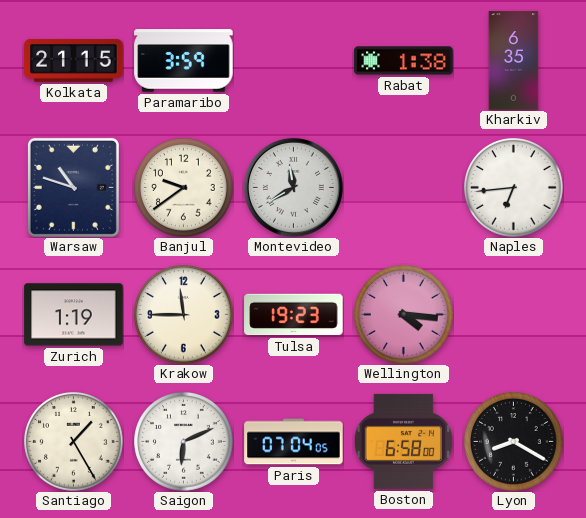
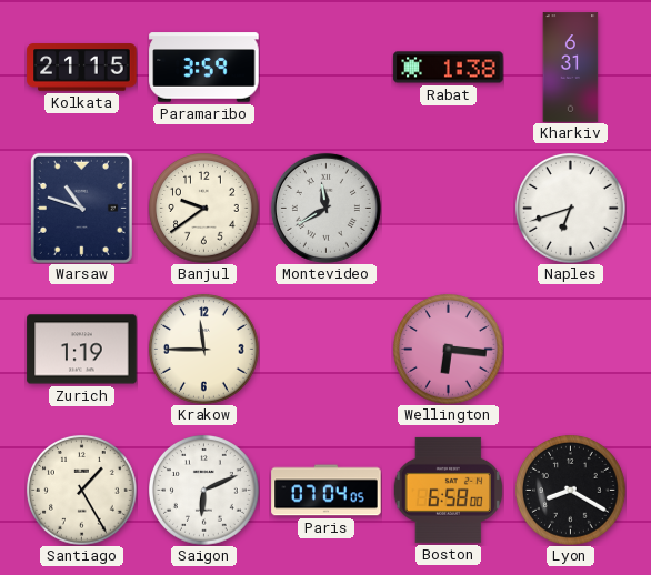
Kharkiv: 6:35 -> 6:31 (571, 68)
Naples: 6:44 -> 6:42 (571, 209)
Tulsa: 19:23 -> none (294, 315)
Wellington: 4:16 -> 6:16 (449, 350)
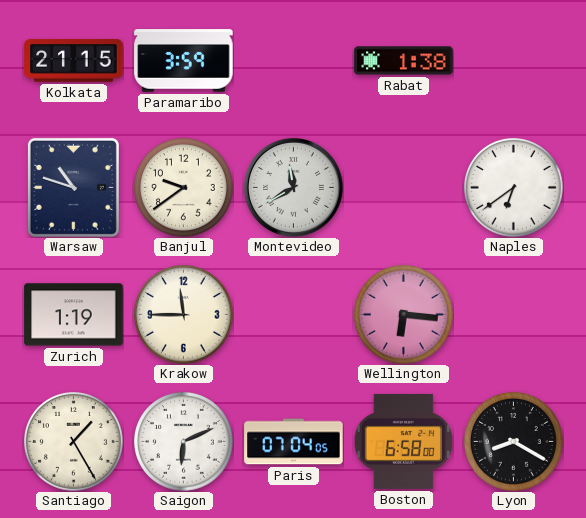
Kharkiv: 6:31 -> none (571, 68)
Naples: 6:42 -> 6:39 (514, 188)
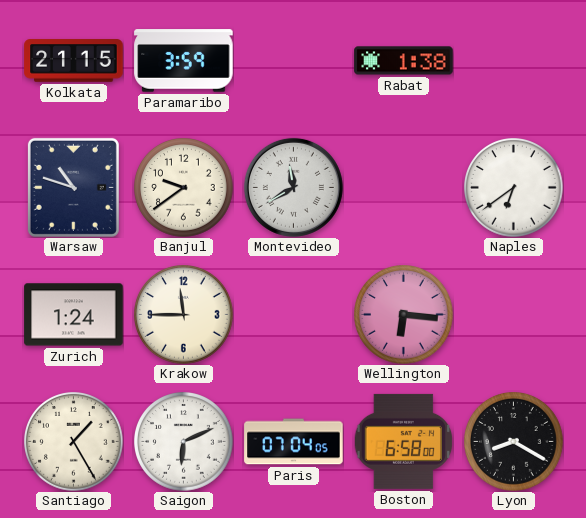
Zurich: 1:19 -> 1:24 (74, 315)
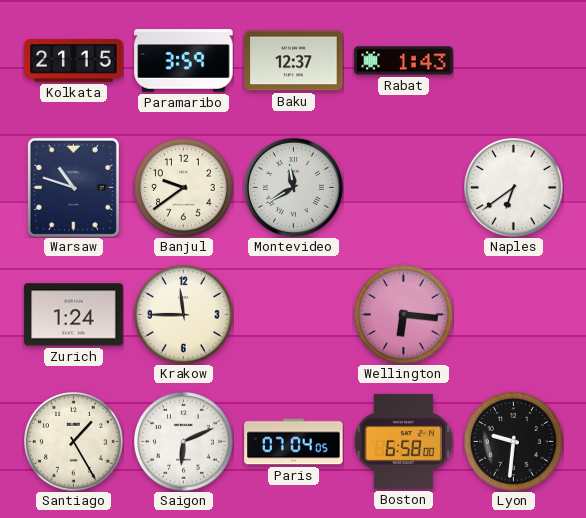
Baku: none -> 12:37 (294, 61)
Rabat: 1:38 -> 1:43 (404, 61)
Lyon: 8:20 -> 9:31 (514, 442)
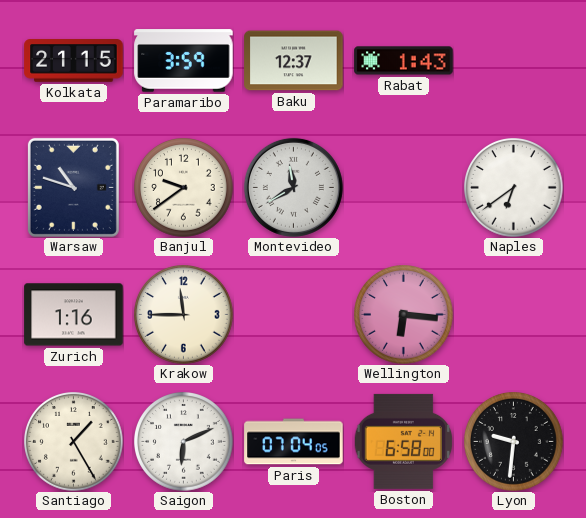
Zurich: 1:24 -> 1:16 (74, 315)
